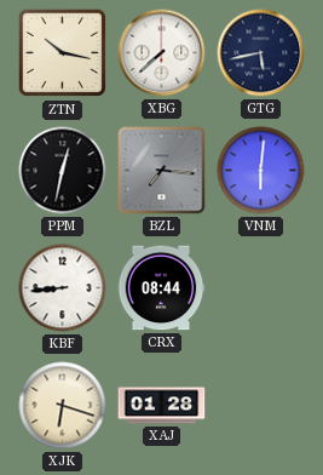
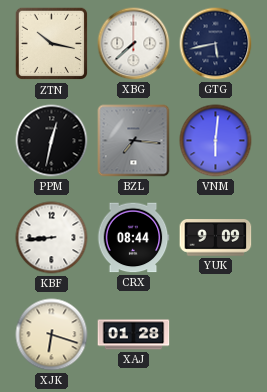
YUK: none -> 9:09 (216, 238)
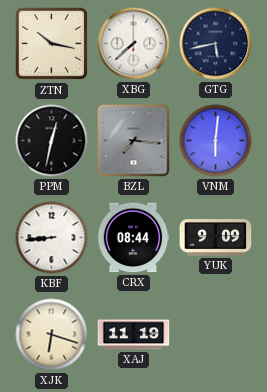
XAJ: 01:28 -> 11:19 (134, 335)
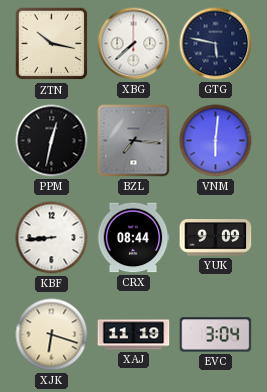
GTG: 5:43 -> 5:47 (216, 44)
EVC: none -> 3:04 (216, 335)
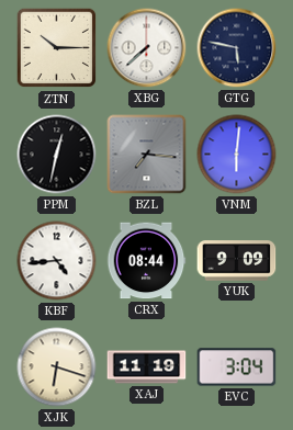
ZTN: 10:17 -> 10:15 (57, 48)
KBF: 8:44 -> 4:44 (57, 261)
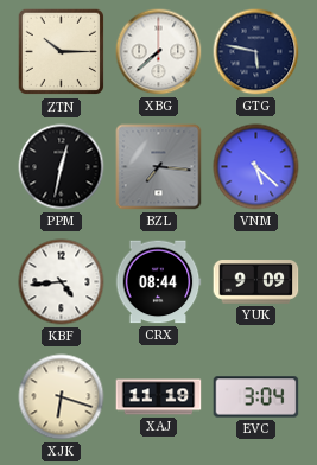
VNM: 6:01 -> 5:22 (256, 167)
